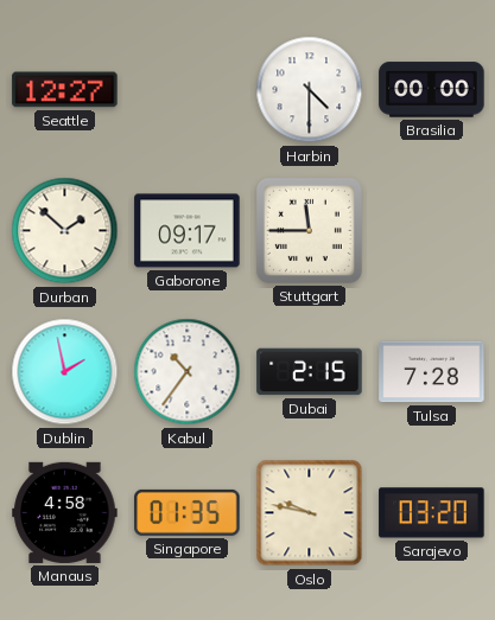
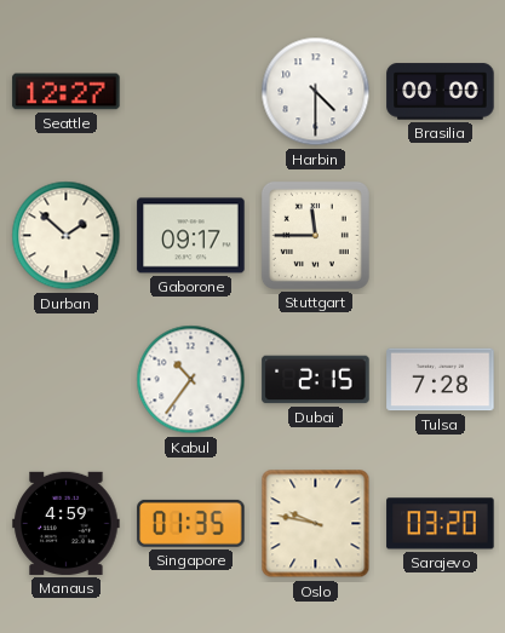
Dublin: 1:58 -> none (65, 372)
Manaus: 4:58 -> 4:59 (67, 523)
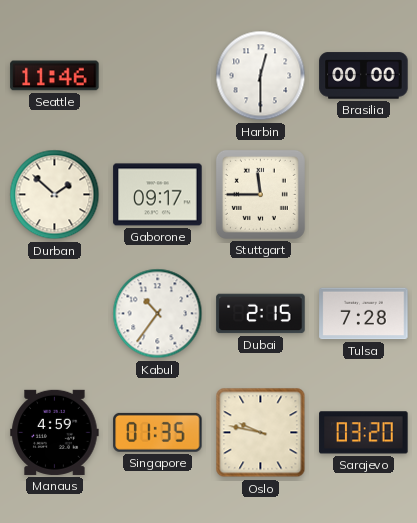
Seattle: 12:27 -> 11:46 (55, 76)
Harbin: 4:30 -> 12:30 (261, 76)
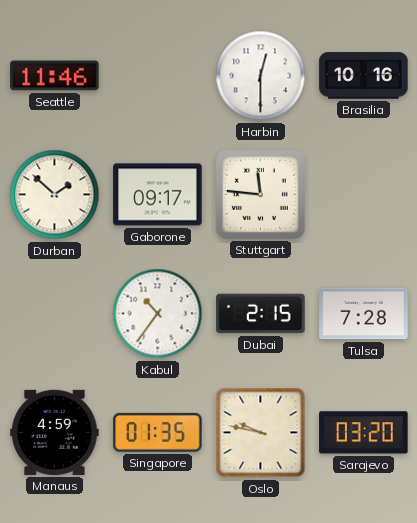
Brasilia: 00:00 -> 10:16 (364, 76)
Stuttgart: 11:45 -> 11:46 (260, 194)
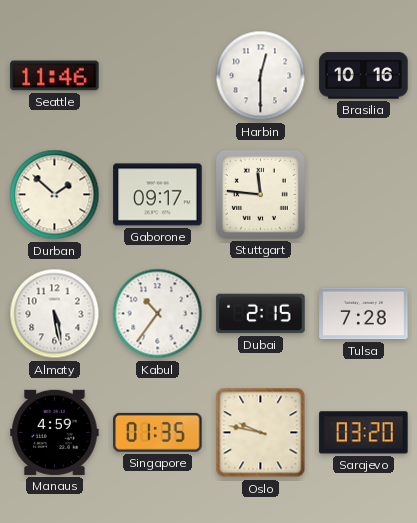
Almaty: none -> 5:28 (55, 314)
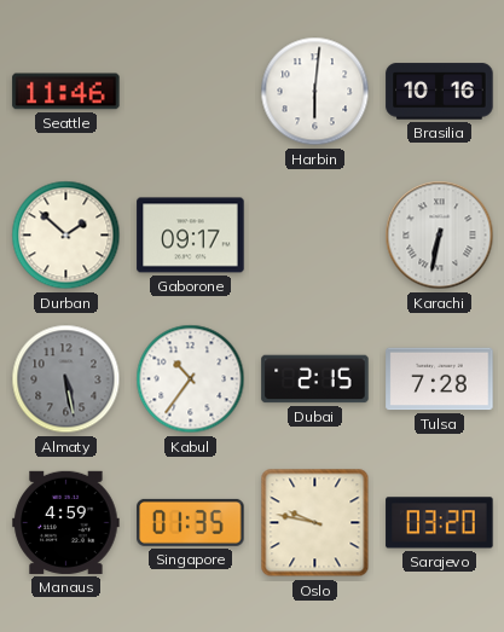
Harbin: 12:30 -> 6:01 (315, 92)
Stuttgart: 11:46 -> none (260, 194)
Karachi: none -> 6:32 (440, 236)
Almaty dial: white -> grey (66, 379)
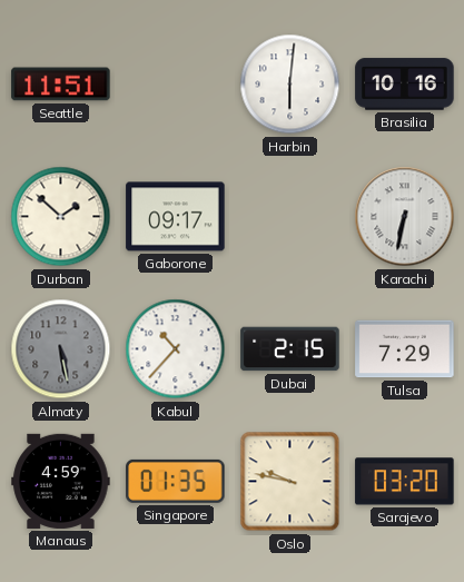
Seattle: 11:46 -> 11:51 (61, 85)
Kabul: 10:36 -> 10:37 (176, 349)
Tulsa: 7:28 -> 7:29 (405, 349)
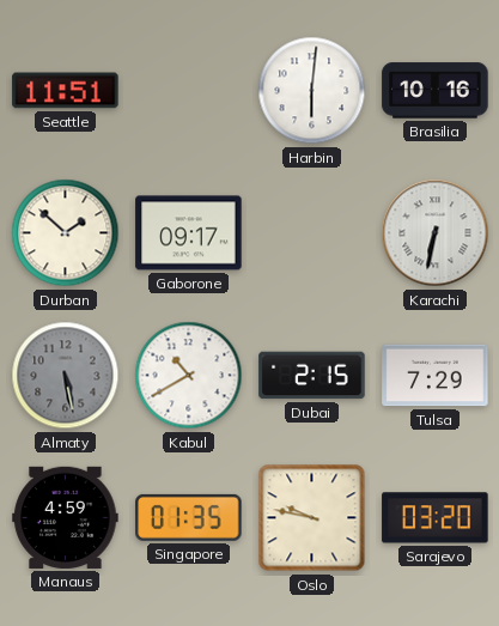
Kabul: 10:37 -> 10:40 (189, 376)
